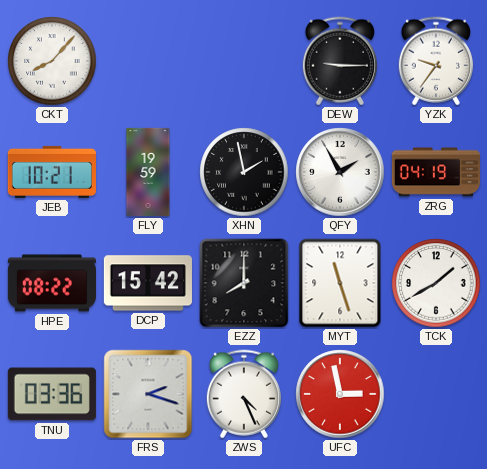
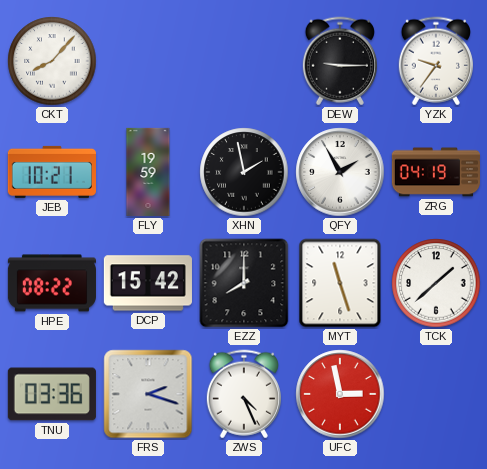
TCK: 1:40 -> 1:38 (436, 283)
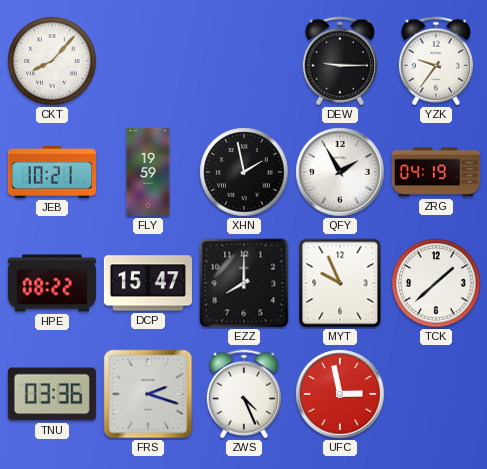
DCP: 15:42 -> 15:47 (148, 283)
MYT: 11:27 -> 9:56 (340, 283)
